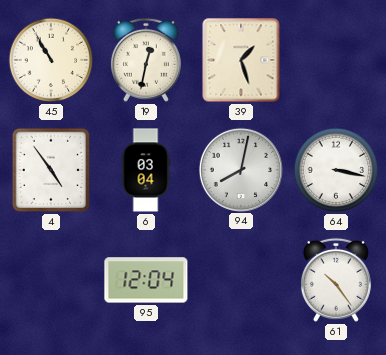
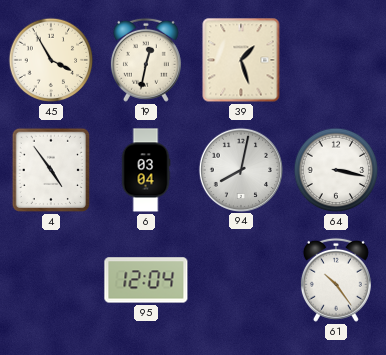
45: 10:55 -> 3:55 (51, 60)
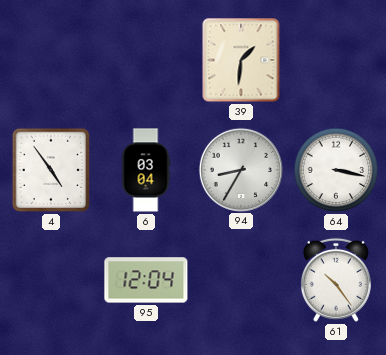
45: 3:55 -> none (51, 60)
19: 12:32 -> none (146, 60)
39: 1:27 -> 1:31 (241, 60)
94: 8:02 -> 8:35 (240, 169)
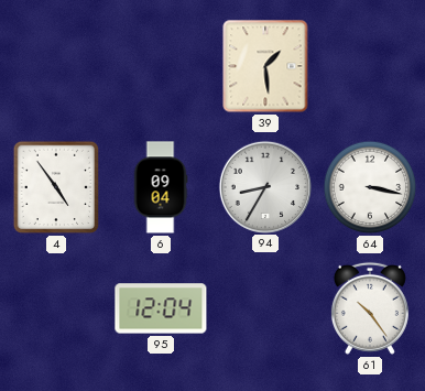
39: 1:31 -> 1:29 (265, 66)
6: 03:04 -> 09:04 (161, 187)
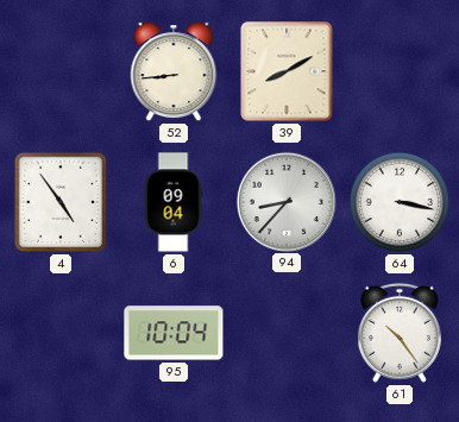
52: none -> 8:44 (174, 73)
39: 1:29 -> 8:10 (287, 71)
94: 8:35 -> 8:37 (285, 201)
95: 12:04 -> 10:04 (174, 333)
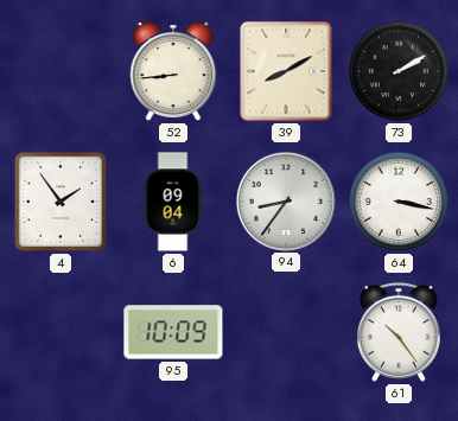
73: none -> 2:10 (399, 71)
4: 4:54 -> 1:54 (61, 202)
94: 8:37 -> 8:36 (285, 200)
95: 10:04 -> 10:09 (173, 332)
